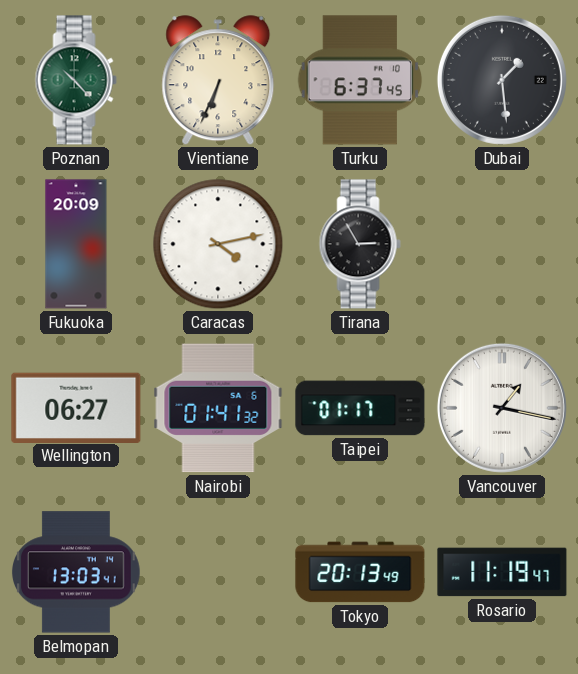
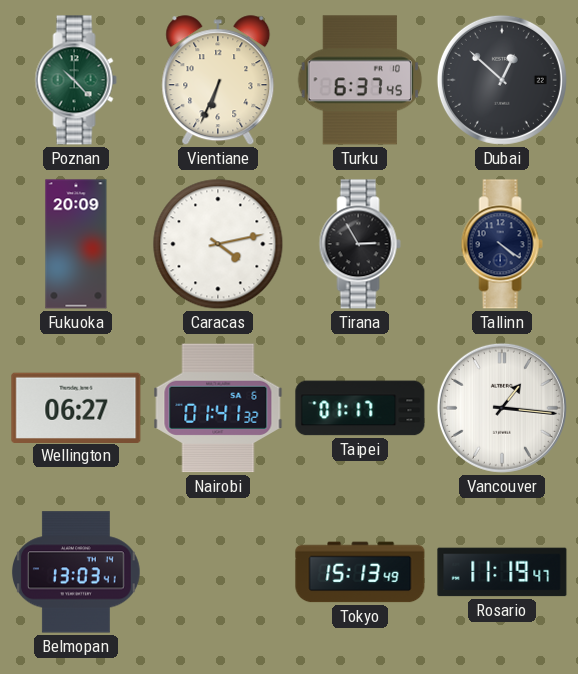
Dubai: 1:29 -> 12:52 (502, 80)
Tallinn: none -> 4:21 (502, 244)
Vancouver: 1:17 -> 1:16 (502, 408)
Tokyo: 20:13 -> 15:13 (360, 572)
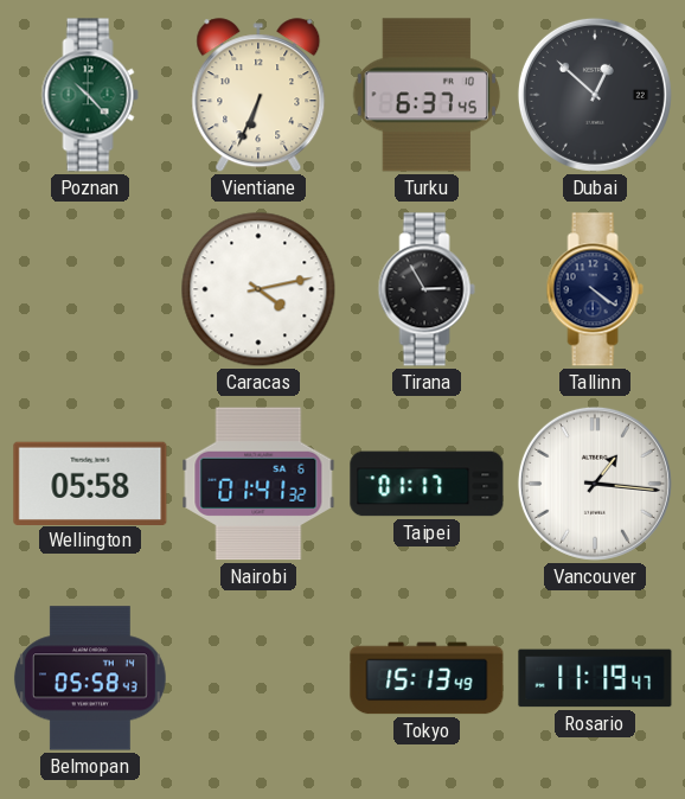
Fukuoka: 20:09 -> none (76, 244)
Wellington: 06:27 -> 05:58 (90, 482)
Belmopan: 13:03 -> 05:58 (90, 678)
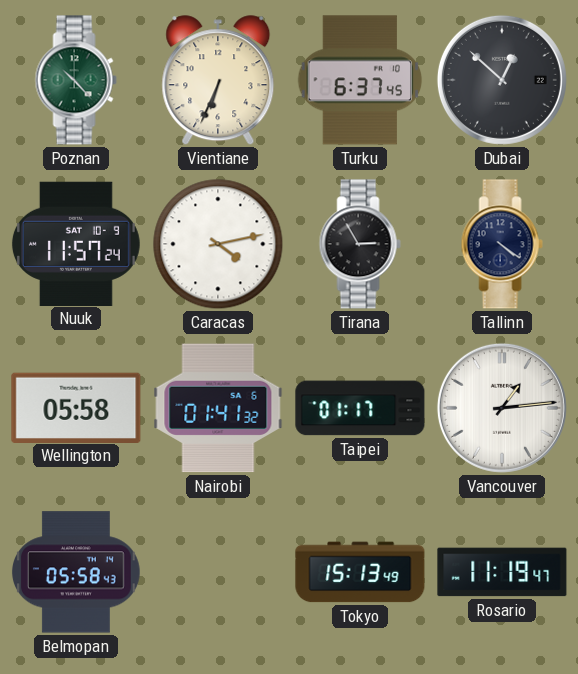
Nuuk: none -> 11:57 (76, 243)
Vancouver: 1:16 -> 1:14 (502, 408)
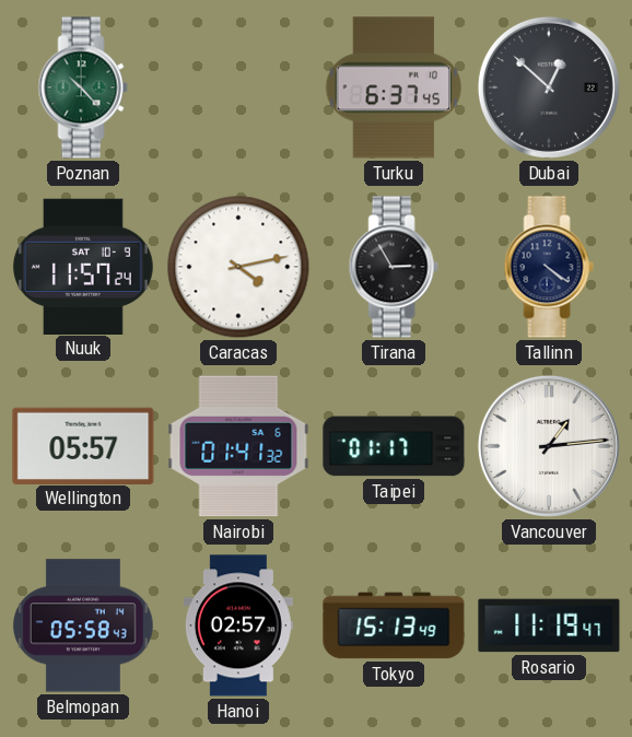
Vientiane: 6:34 -> none (218, 81)
Wellington: 05:58 -> 05:57 (83, 445)
Hanoi: none -> 02:57 (238, 625)
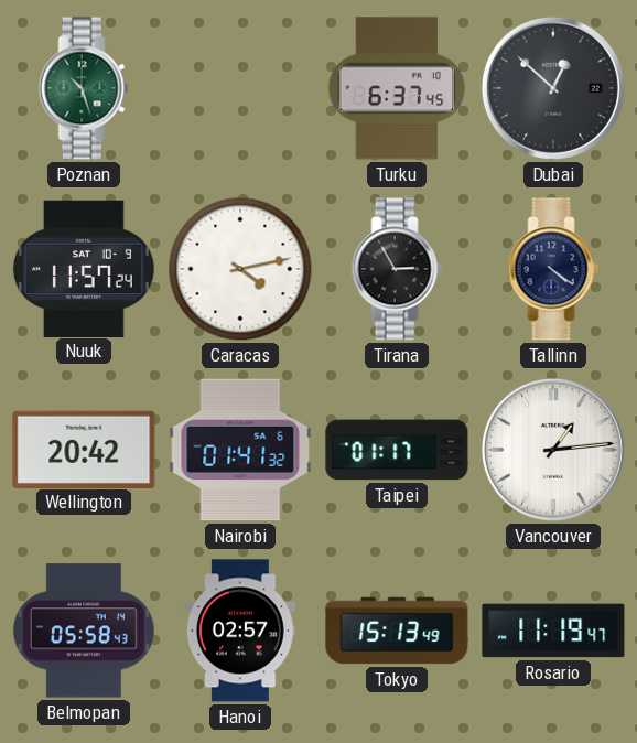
Poznan: 10:23 -> 10:27 (84, 88)
Wellington: 05:57 -> 20:42 (84, 449)
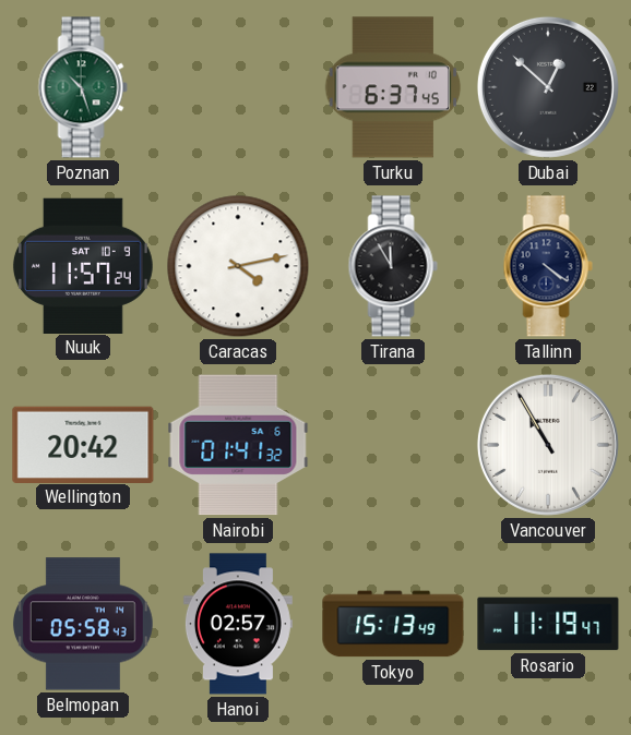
Tirana: 2:55 -> 11:55 (393, 266)
Taipei: 01:17 -> none (397, 450)
Vancouver: 1:14 -> 10:55 (548, 445)
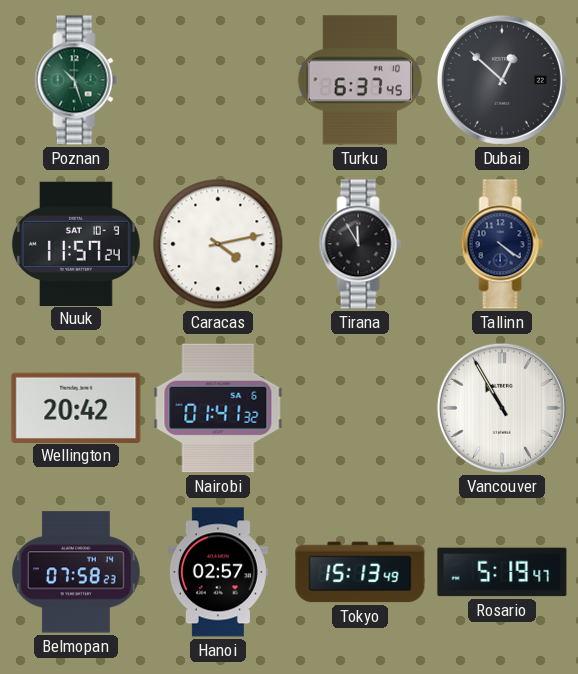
Belmopan: 05:58 -> 07:58 (76, 572)
Rosario: 11:19 -> 5:19 (502, 572)
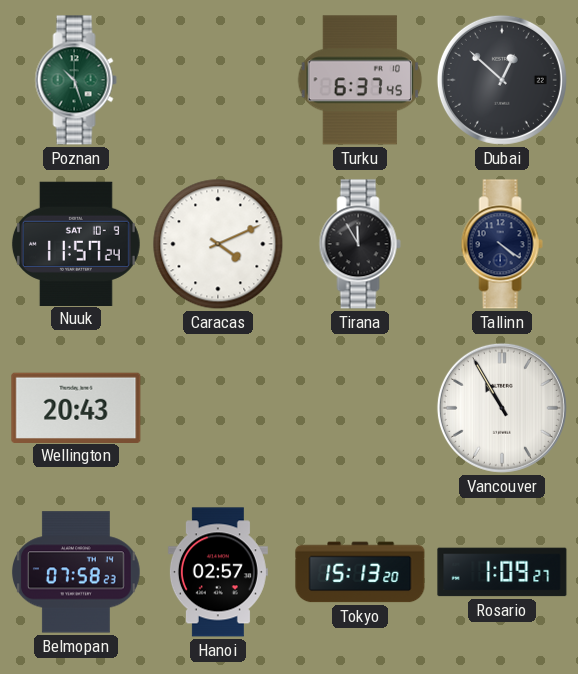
Caracas: 4:13 -> 4:11 (218, 244)
Wellington: 20:42 -> 20:43 (76, 407)
Nairobi: 01:41 -> none (218, 408)
Tokyo: 15:13:49 -> 15:13:20 (360, 572)
Rosario: 5:19 -> 1:09 (502, 572)
